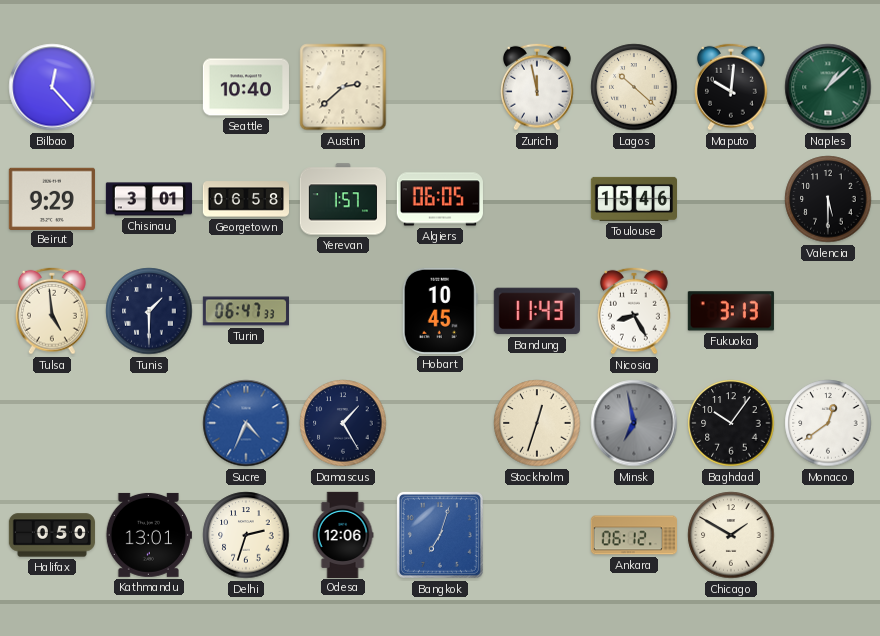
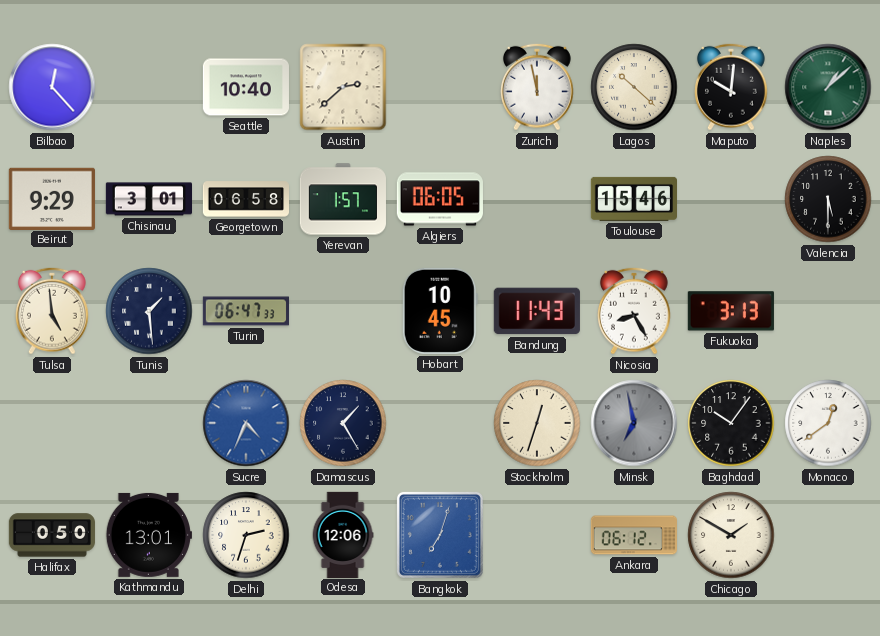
Tunis: 1:30 -> 1:29 (149, 311)
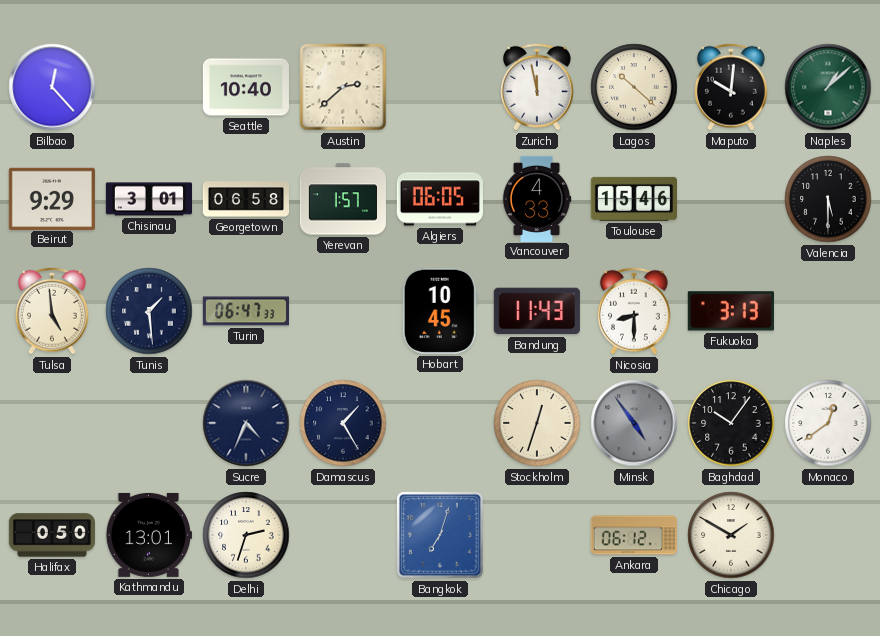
Vancouver: none -> 4:33 (537, 198)
Nicosia: 8:25 -> 8:30 (635, 311)
Sucre dial: blue -> navy (246, 423)
Minsk: 6:58 -> 4:54 (634, 423)
Odesa: 12:06 -> none (343, 534)
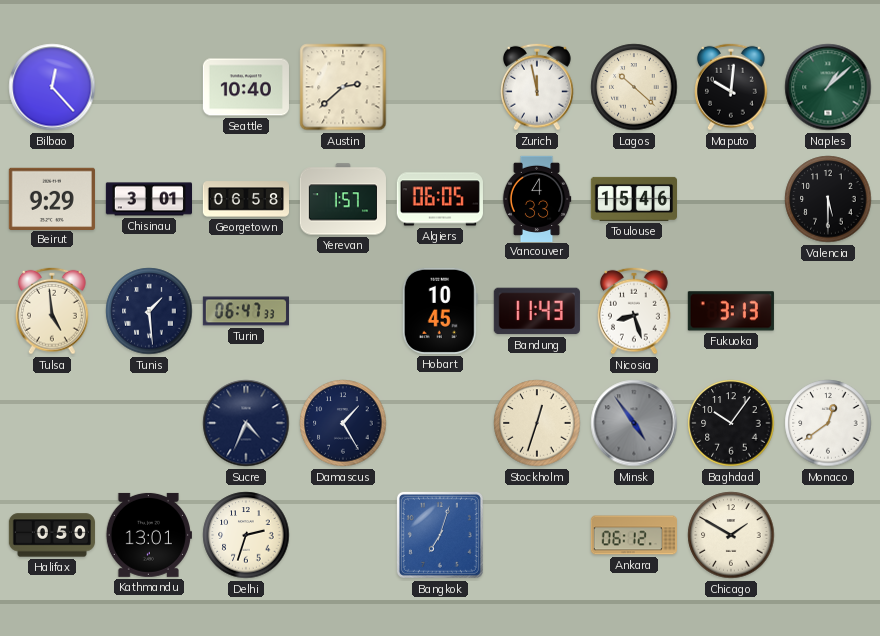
Nicosia: 8:30 -> 8:27 (635, 311)
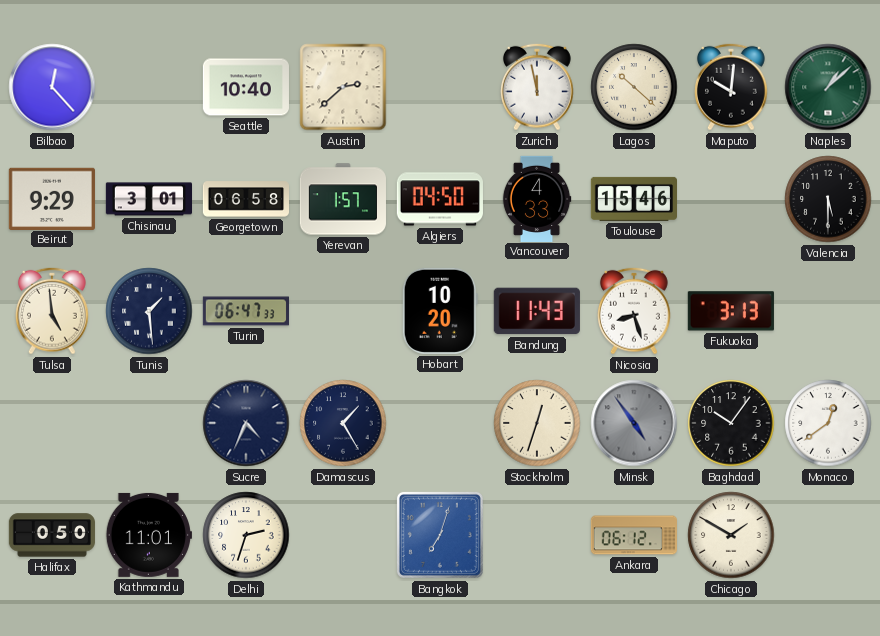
Algiers: 06:05 -> 04:50 (440, 199)
Hobart: 10:45 -> 10:20 (440, 311)
Kathmandu: 13:01 -> 11:01 (149, 535)
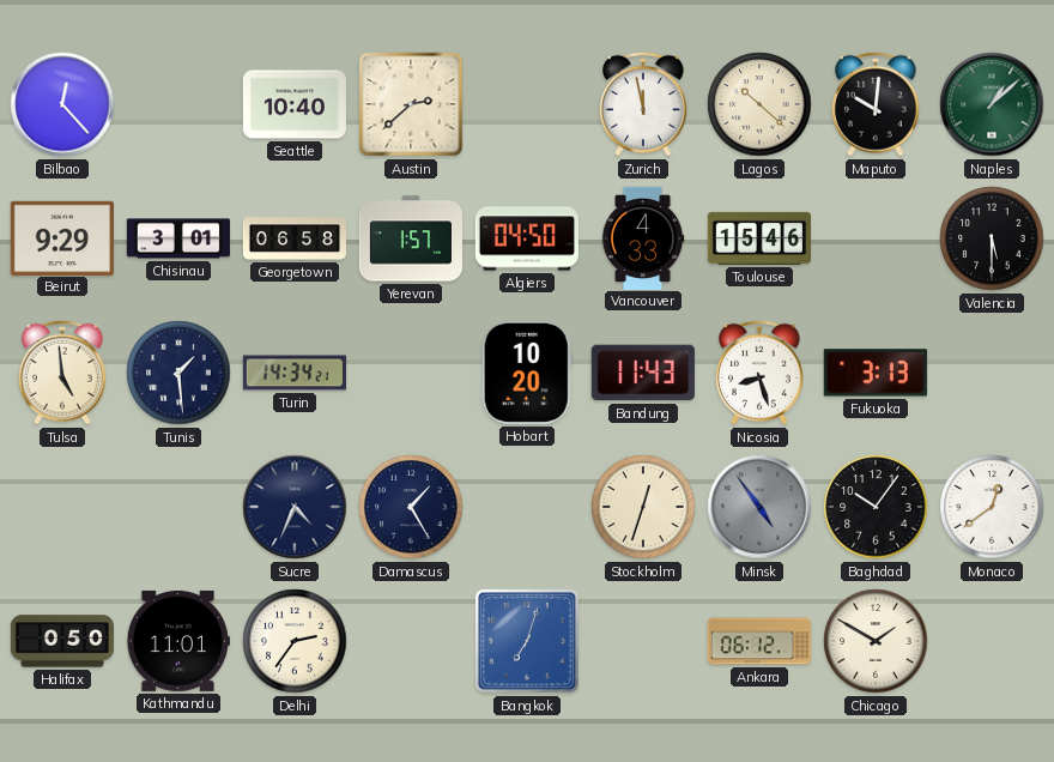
Turin: 06:47 -> 14:34 (293, 373)
Delhi: 2:33 -> 2:36 (295, 641)
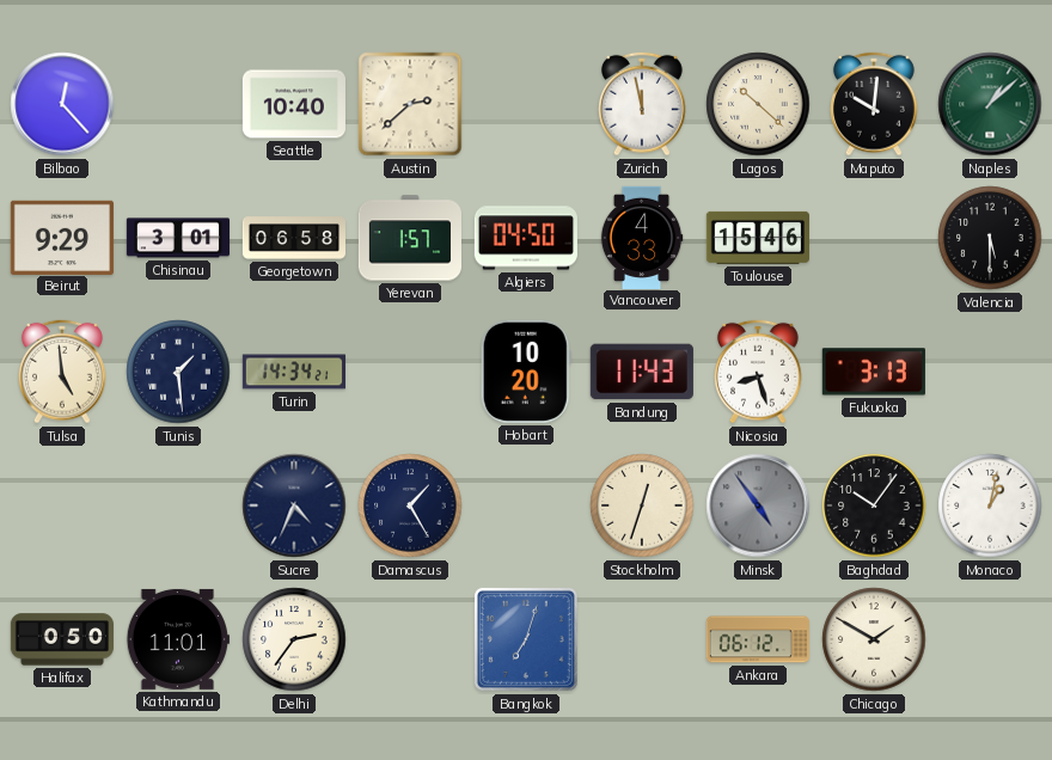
Monaco: 12:39 -> 1:02 (990, 505)
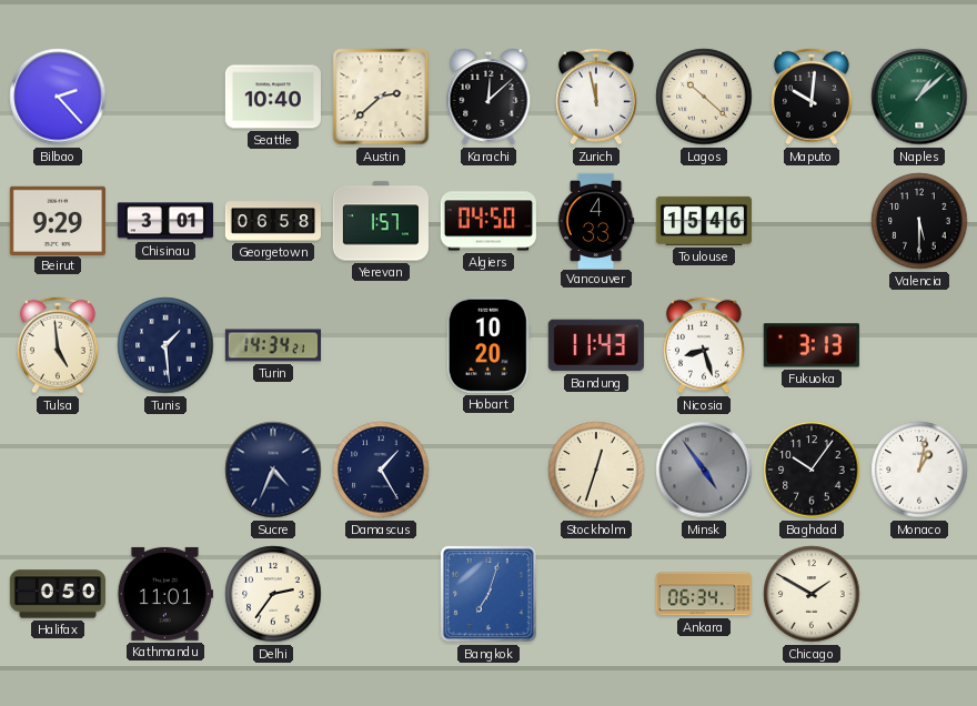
Bilbao: 12:23 -> 2:23 (58, 97)
Karachi: none -> 12:08 (488, 97)
Ankara: 06:12 -> 06:34 (704, 594)
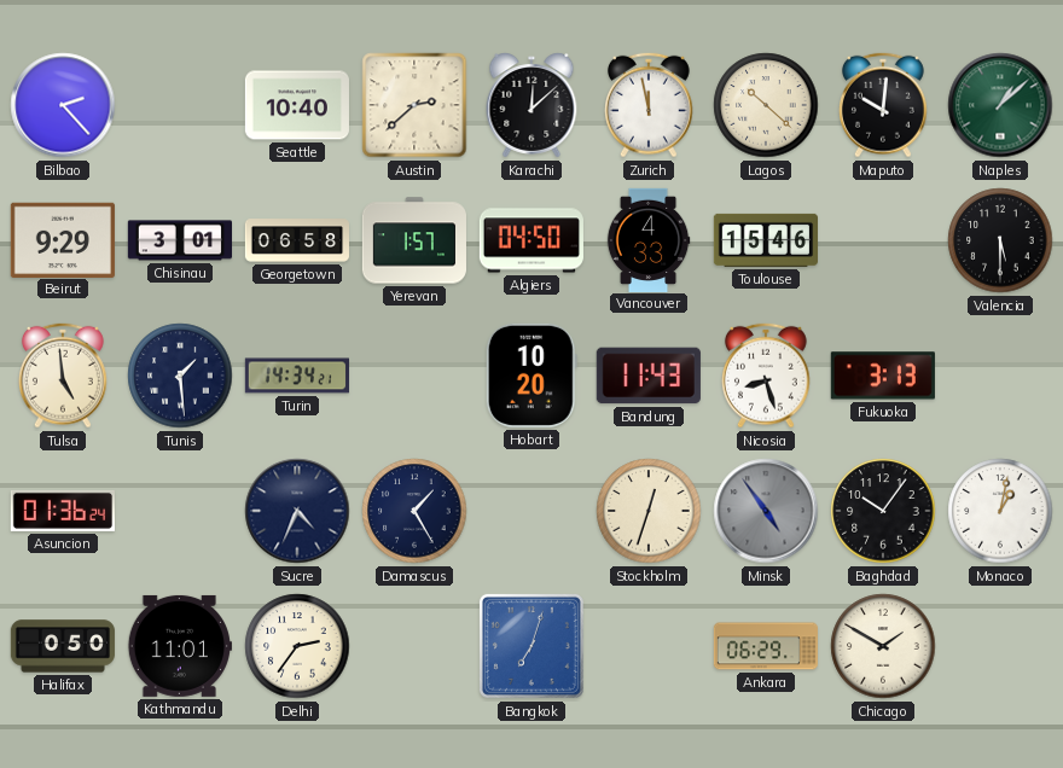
Asuncion: none -> 01:36 (63, 511)
Ankara: 06:34 -> 06:29 (766, 646)
